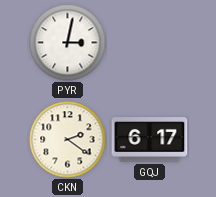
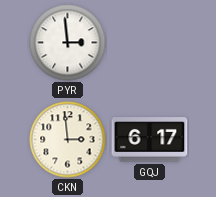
PYR: 3:02 -> 2:59 (68, 43)
CKN: 2:21 -> 2:59 (68, 140)
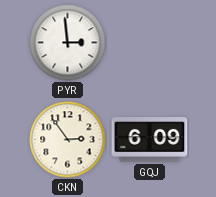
CKN: 2:59 -> 2:54 (68, 140)
GQJ: 6:17 -> 6:09 (150, 140)
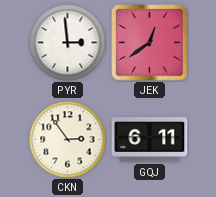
JEK: none -> 12:39 (150, 43)
GQJ: 6:09 -> 6:11 (150, 140)
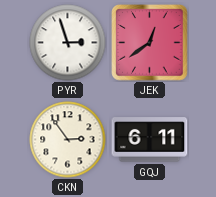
PYR: 2:59 -> 2:57 (68, 43)
